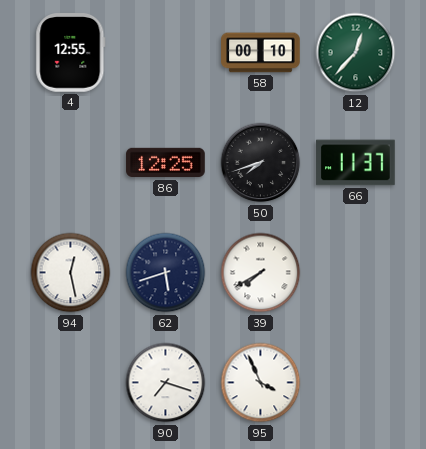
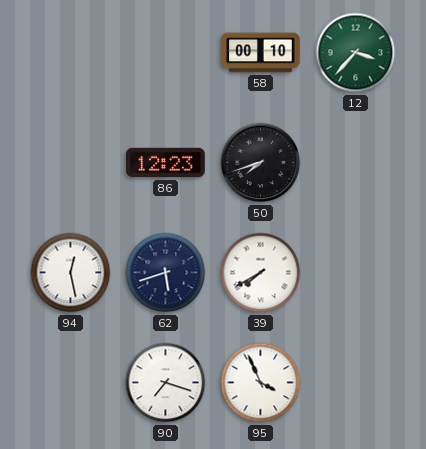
4: 12:55 -> none (71, 53)
12: 12:37 -> 3:37 (356, 53)
86: 12:25 -> 12:23 (166, 163)
66: 11:37 -> none (356, 163)
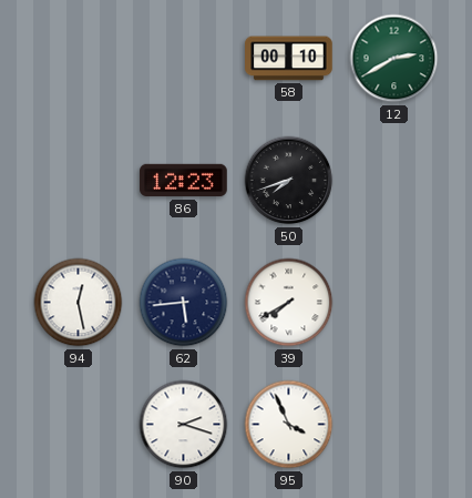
12: 3:37 -> 2:40 (394, 59)
62: 5:42 -> 5:44 (184, 303)
90: 7:18 -> 2:18 (184, 425)
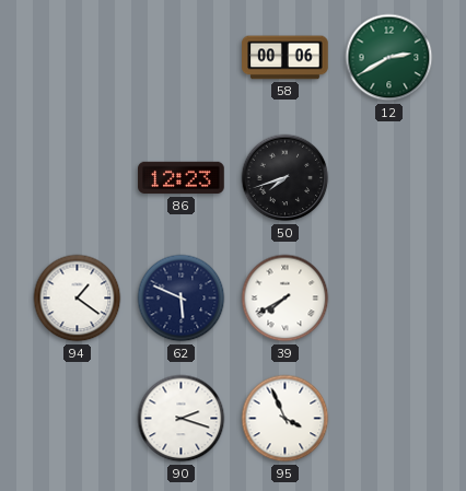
58: 00:10 -> 00:06 (286, 58)
94: 12:28 -> 1:21 (78, 299)
62: 5:44 -> 5:49 (182, 299)
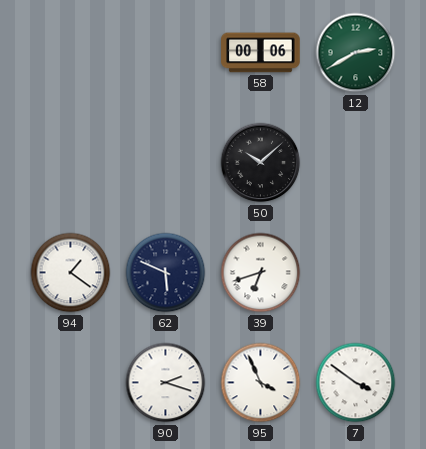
86: 12:23 -> none (182, 178)
50: 7:42 -> 10:08 (261, 163)
39: 7:40 -> 6:42 (261, 273)
7: none -> 3:51 (356, 383)
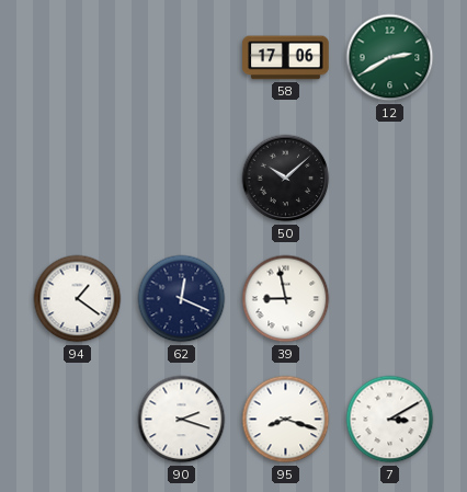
58: 00:06 -> 17:06 (286, 58)
62: 5:49 -> 12:19 (182, 299)
39: 6:42 -> 8:58 (286, 299)
95: 3:56 -> 8:18 (286, 420)
7: 3:51 -> 3:10 (390, 420)
